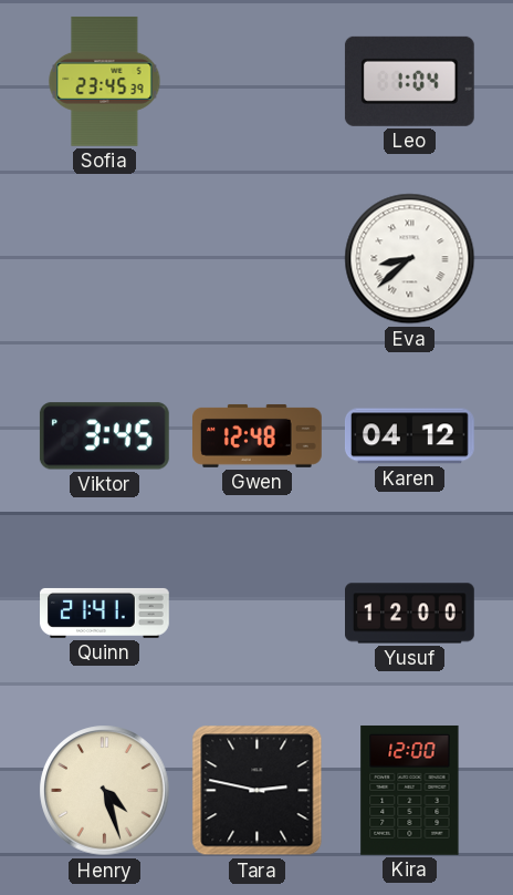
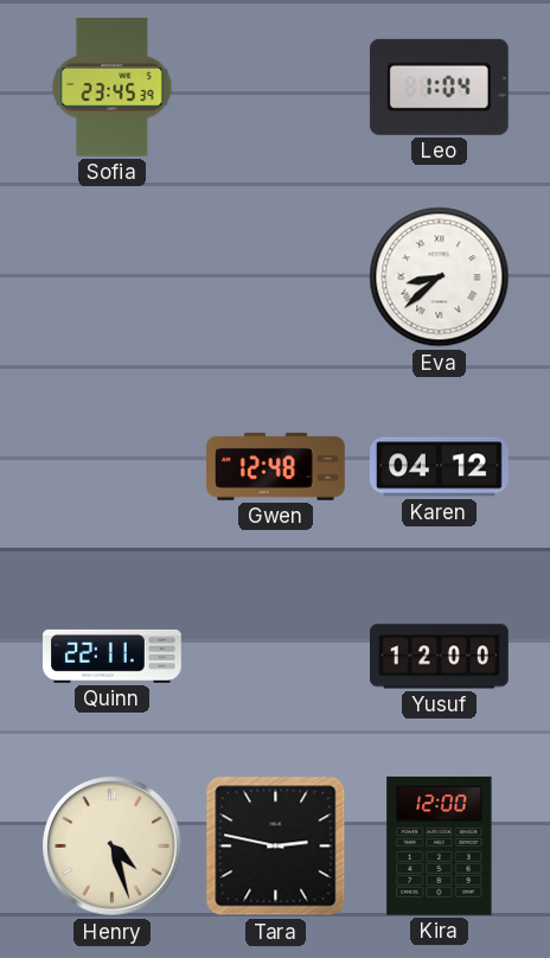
Viktor: 3:45 -> none (104, 436)
Quinn: 21:41 -> 22:11 (113, 656)
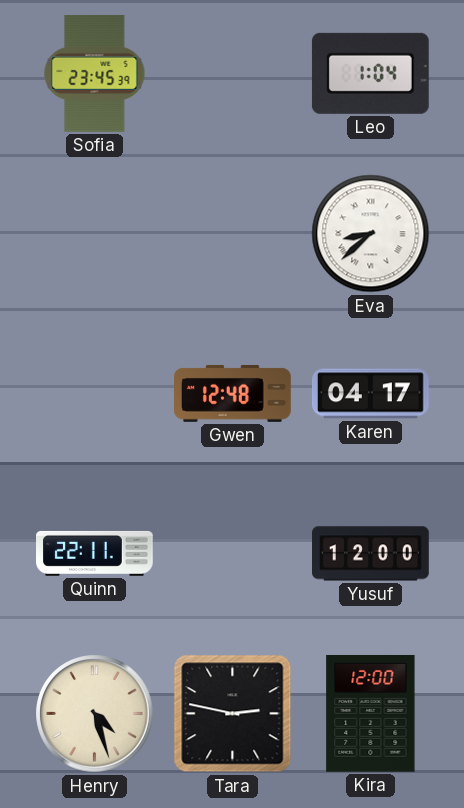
Karen: 04:12 -> 04:17 (370, 394)
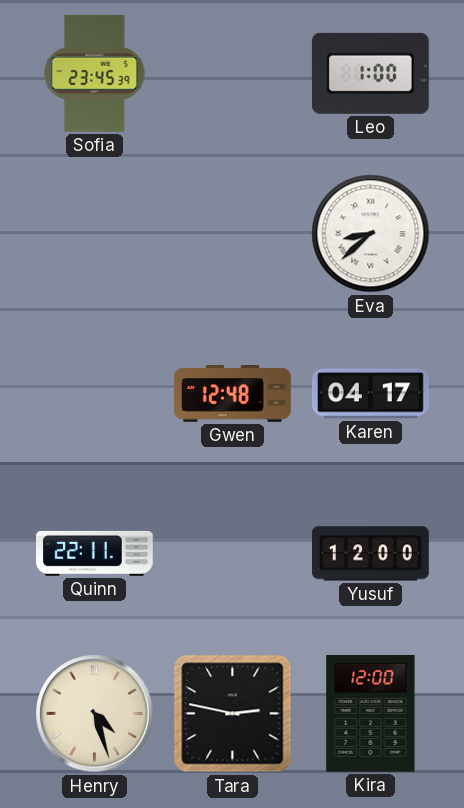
Leo: 1:04 -> 1:00 (370, 73)
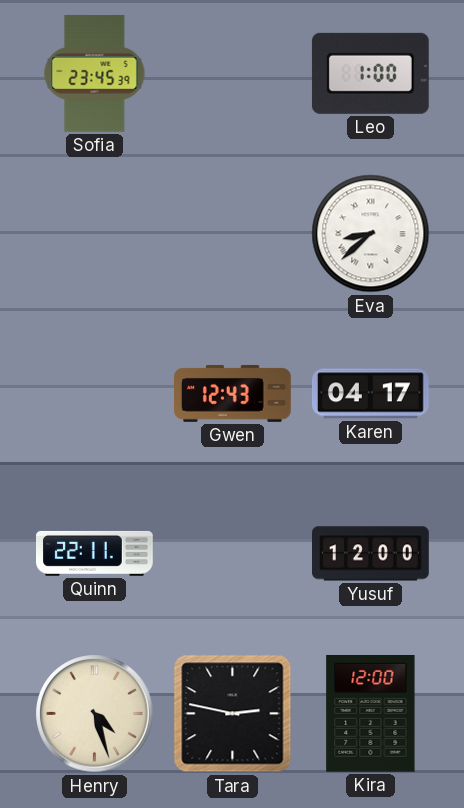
Gwen: 12:48 -> 12:43 (233, 393)
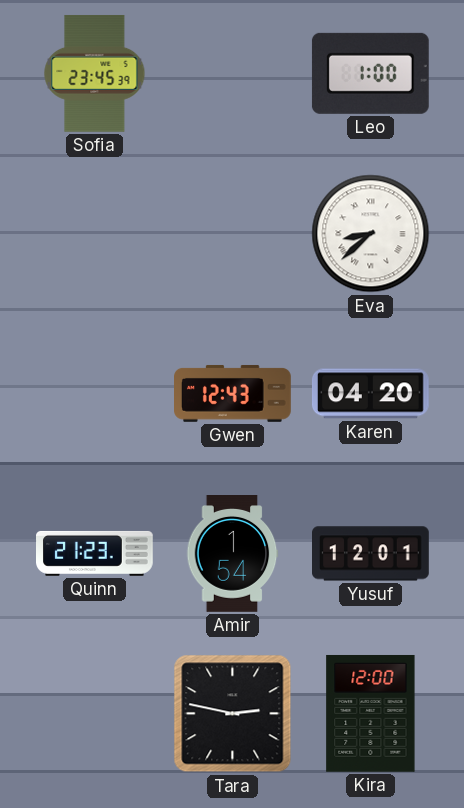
Karen: 04:17 -> 04:20 (370, 394)
Quinn: 22:11 -> 21:23 (95, 553)
Amir: none -> 1:54 (232, 554)
Yusuf: 12:00 -> 12:01 (371, 554)
Henry: 4:27 -> none (95, 714)
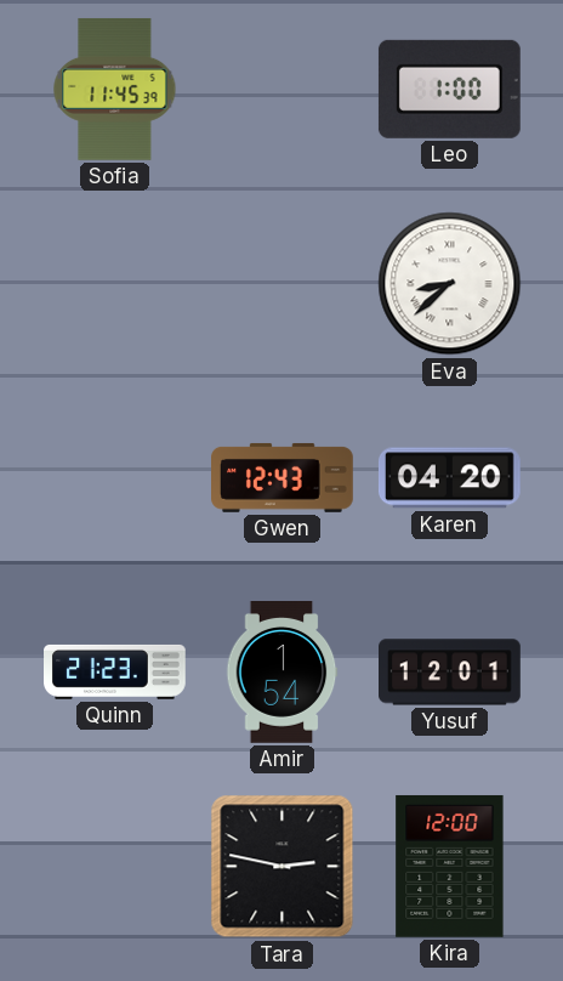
Sofia: 23:45 -> 11:45 (115, 89)
